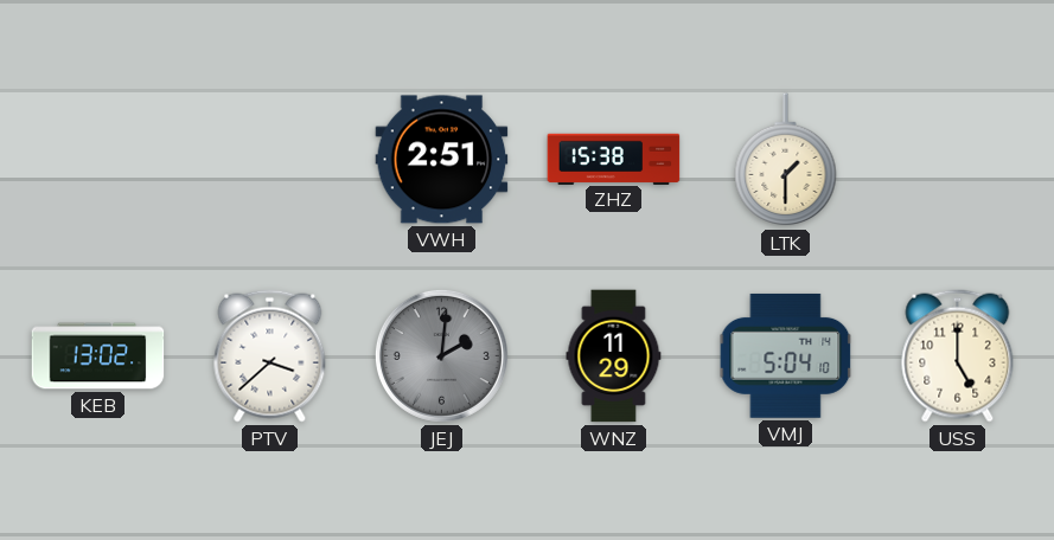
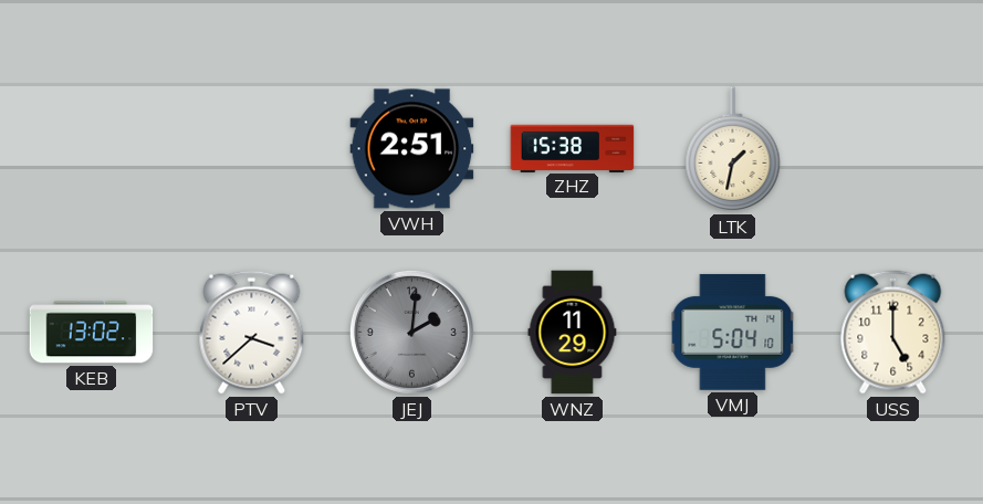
LTK: 1:30 -> 1:32 (733, 149)
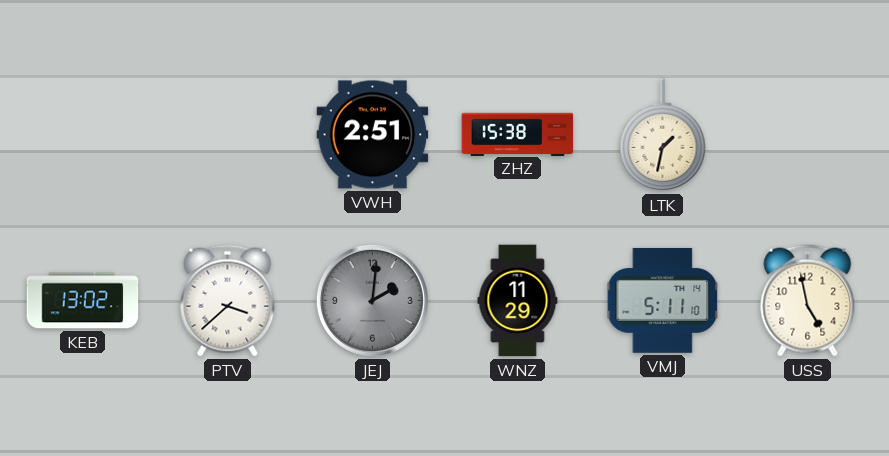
VMJ: 5:04 -> 5:11 (663, 300)
USS: 5:00 -> 4:58 (808, 301)
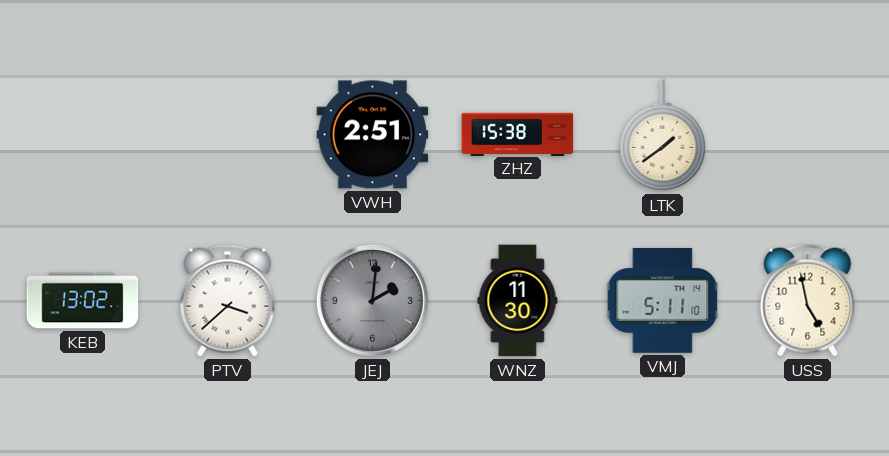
LTK: 1:32 -> 1:39 (663, 135)
WNZ: 11:29 -> 11:30 (518, 301)
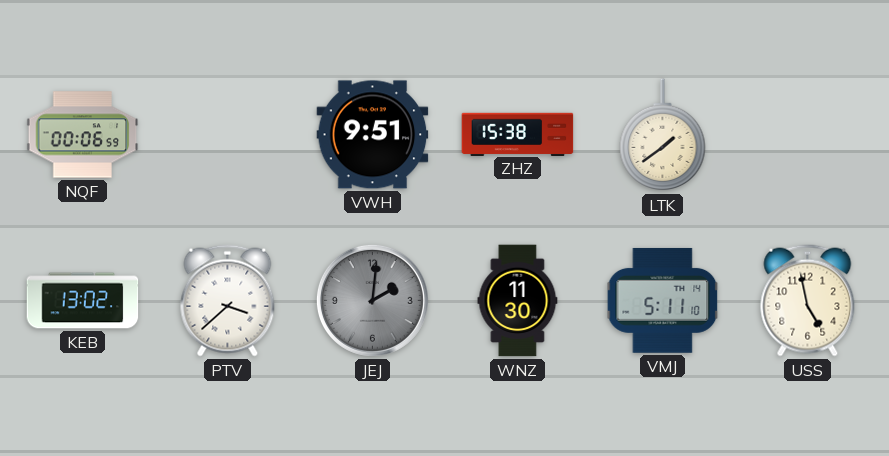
NQF: none -> 00:06 (83, 135)
VWH: 2:51 -> 9:51 (373, 135)
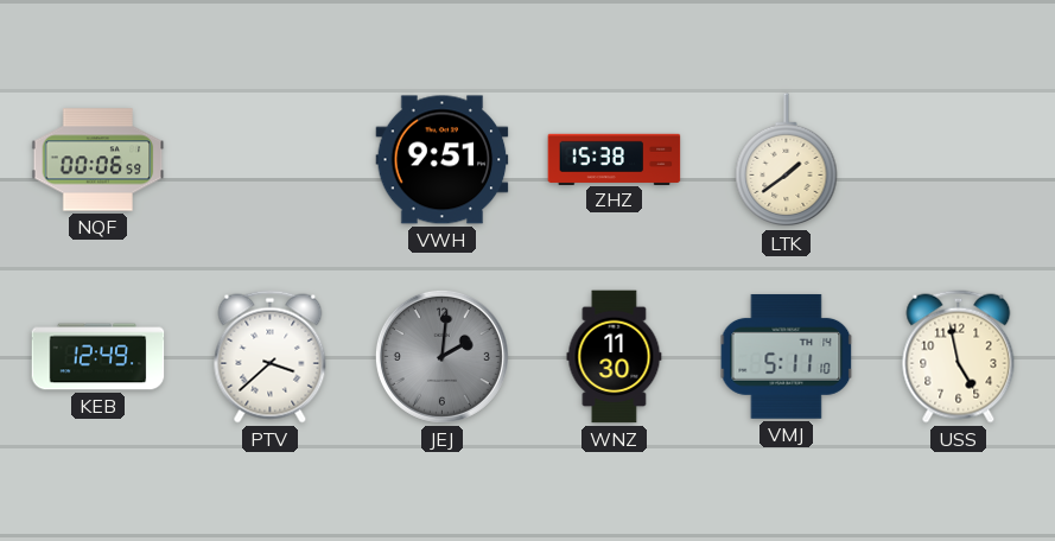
KEB: 13:02 -> 12:49 (98, 357)
